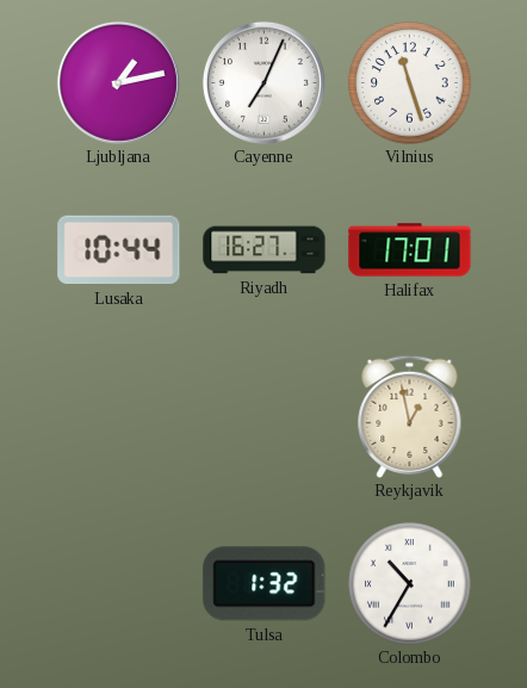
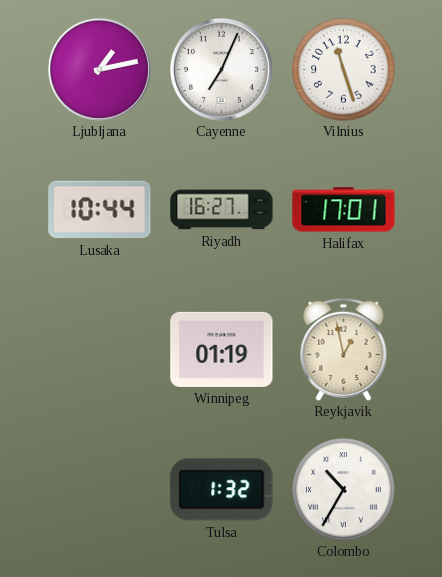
Winnipeg: none -> 01:19 (222, 349)
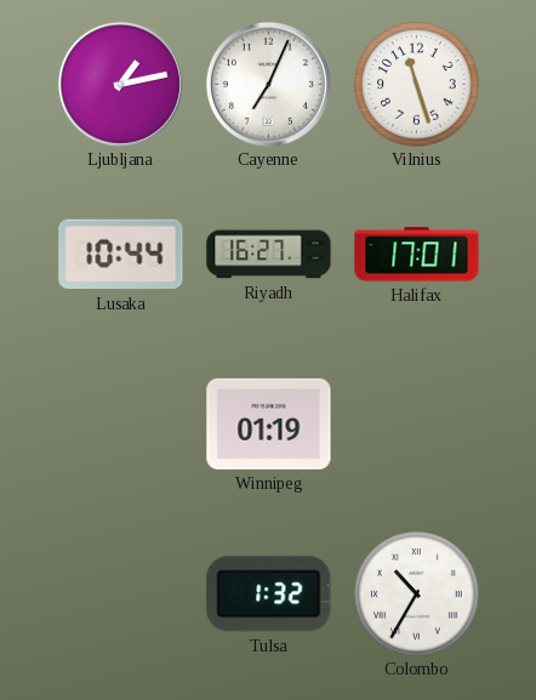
Reykjavik: 12:58 -> none (344, 349)
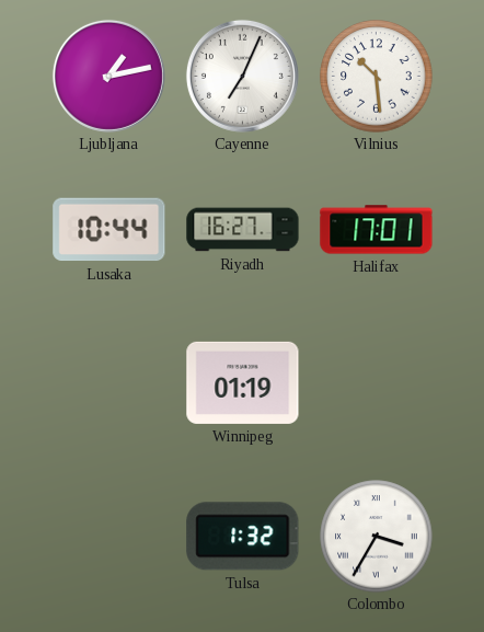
Vilnius: 11:27 -> 10:29 (377, 77)
Colombo: 10:35 -> 3:35 (377, 537)
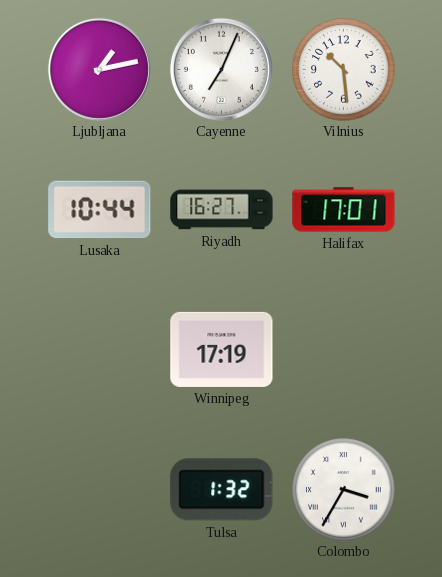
Winnipeg: 01:19 -> 17:19 (222, 349)
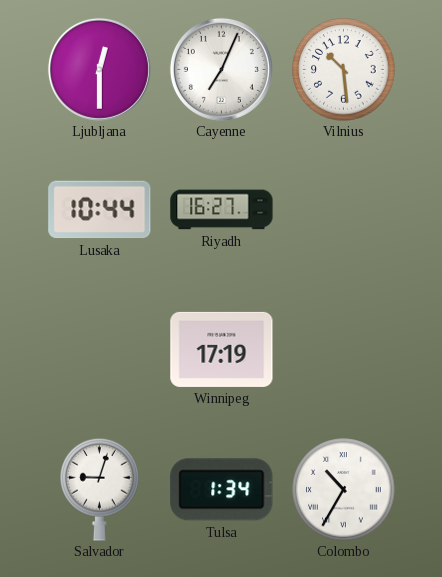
Ljubljana: 1:13 -> 12:30 (99, 69)
Halifax: 17:01 -> none (344, 210)
Salvador: none -> 9:03 (100, 489)
Tulsa: 1:32 -> 1:34 (222, 490)
Colombo: 3:35 -> 10:35 (344, 490)
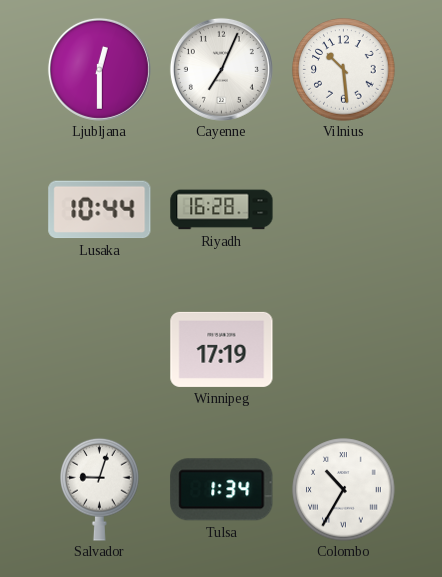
Riyadh: 16:27 -> 16:28 (222, 210)
